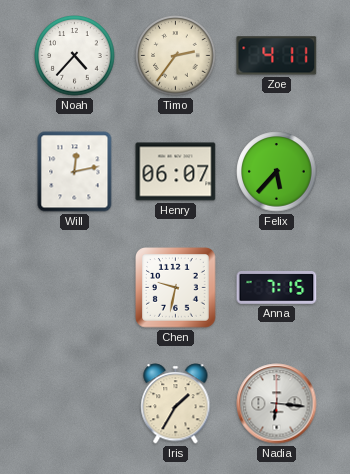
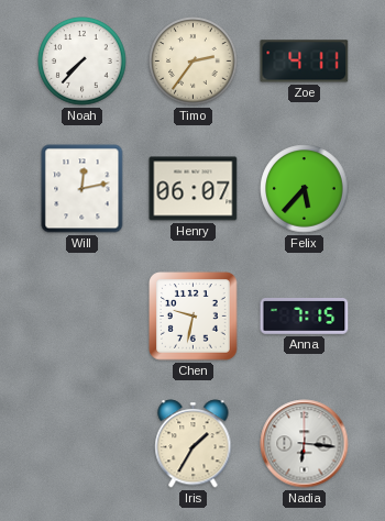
Noah: 4:37 -> 7:37 (82, 62)
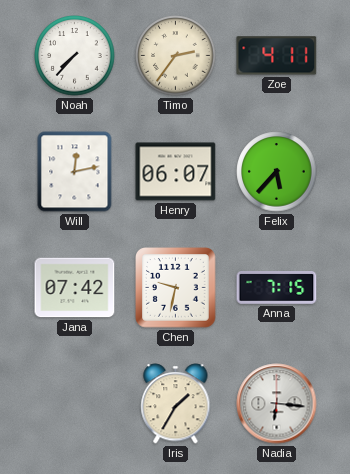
Jana: none -> 07:42 (75, 288)
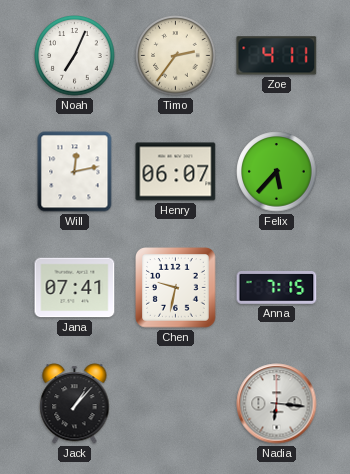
Noah: 7:37 -> 7:04 (75, 56)
Jana: 07:42 -> 07:41 (75, 288)
Jack: none -> 1:07 (75, 404)
Iris: 1:35 -> none (176, 404)
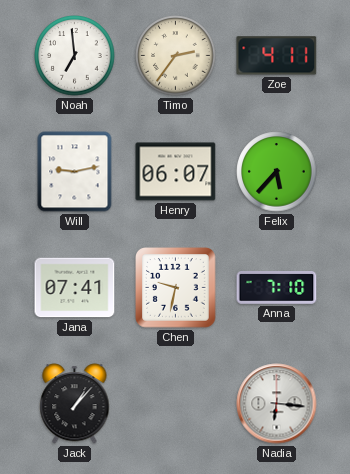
Noah: 7:04 -> 6:59 (75, 56)
Will: 12:13 -> 9:13 (75, 172)
Anna: 7:15 -> 7:10 (277, 288)
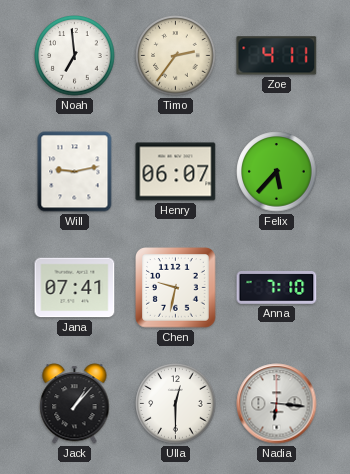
Ulla: none -> 12:30 (176, 404)
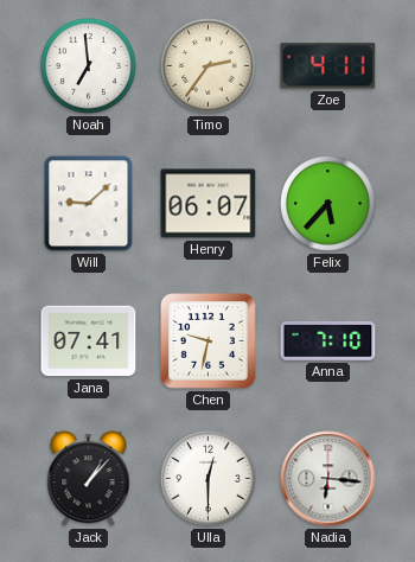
Will: 9:13 -> 9:08 (89, 204)
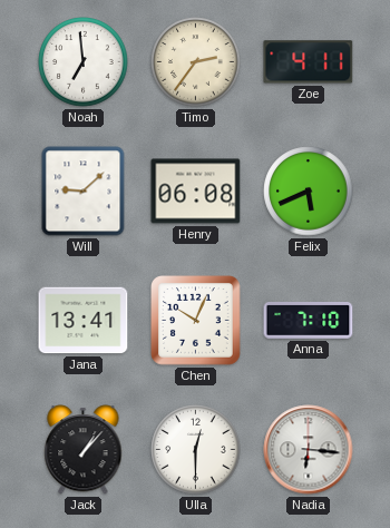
Henry: 06:07 -> 06:08 (196, 192)
Felix: 5:37 -> 5:41 (309, 192)
Jana: 07:41 -> 13:41 (84, 321)
Chen: 9:32 -> 10:04 (196, 321)
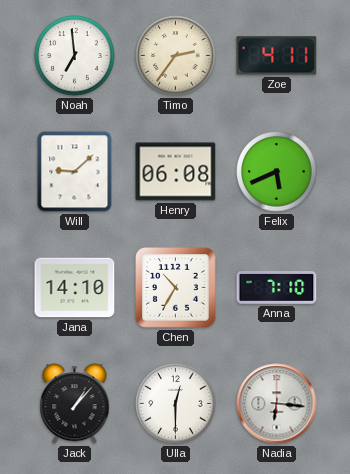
Jana: 13:41 -> 14:10 (75, 288)
Chen: 10:04 -> 10:35 (176, 288)
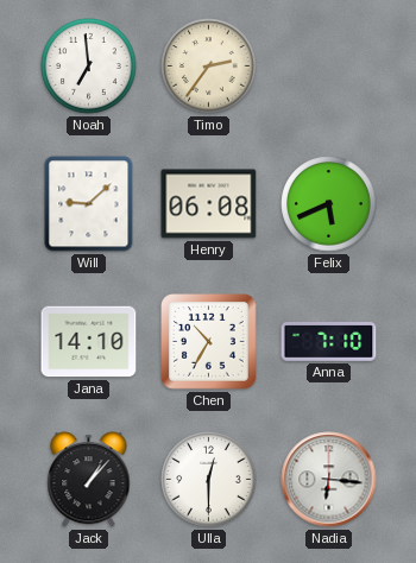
Zoe: 4:11 -> none (277, 56)
